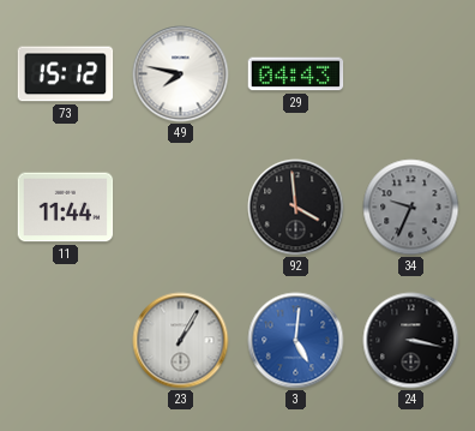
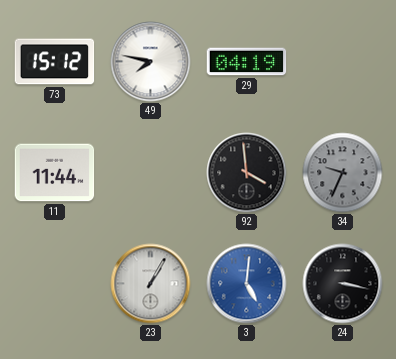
29: 04:43 -> 04:19 (247, 62)
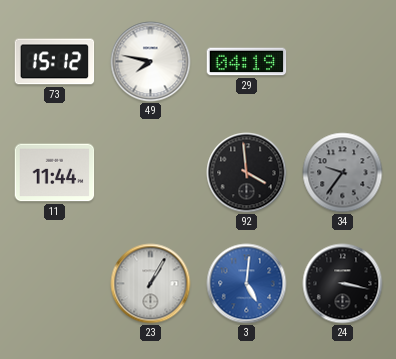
34: 9:34 -> 9:36 (343, 173)
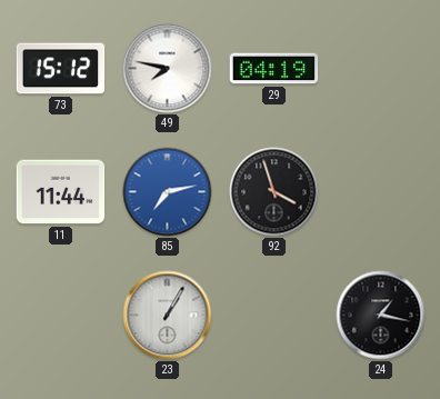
85: none -> 7:13 (168, 192)
92: 3:59 -> 3:57 (274, 192)
34: 9:36 -> none (343, 173)
3: 5:01 -> none (247, 284)
24: 3:17 -> 1:17 (381, 316)
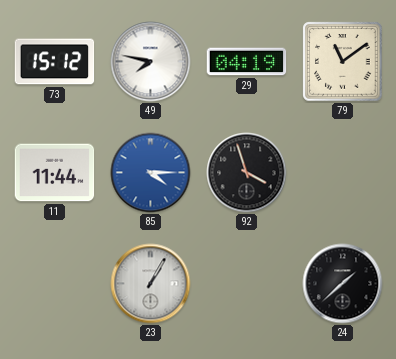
79: none -> 11:09 (343, 62)
85: 7:13 -> 4:15 (151, 173)
24: 1:17 -> 1:38 (343, 284)
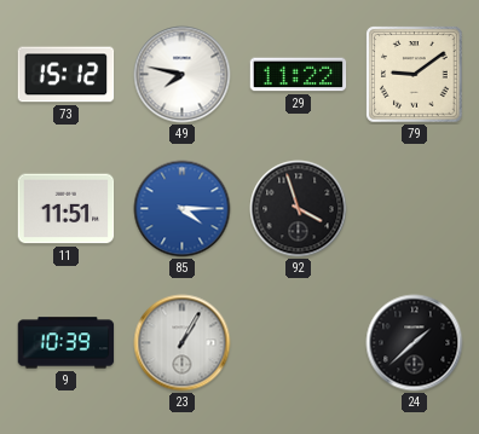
29: 04:19 -> 11:22 (299, 75)
79: 11:09 -> 9:09 (415, 75)
11: 11:44 -> 11:51 (67, 209)
9: none -> 10:39 (67, 343)
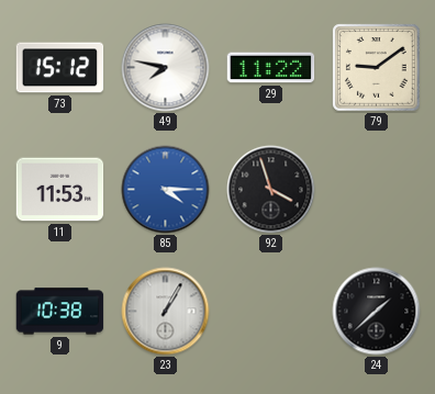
11: 11:51 -> 11:53 (60, 190)
9: 10:39 -> 10:38 (60, 312)
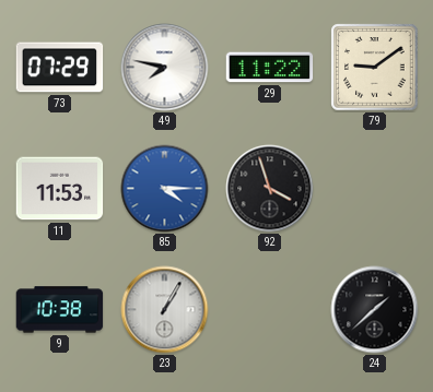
73: 15:12 -> 07:29 (60, 68)
